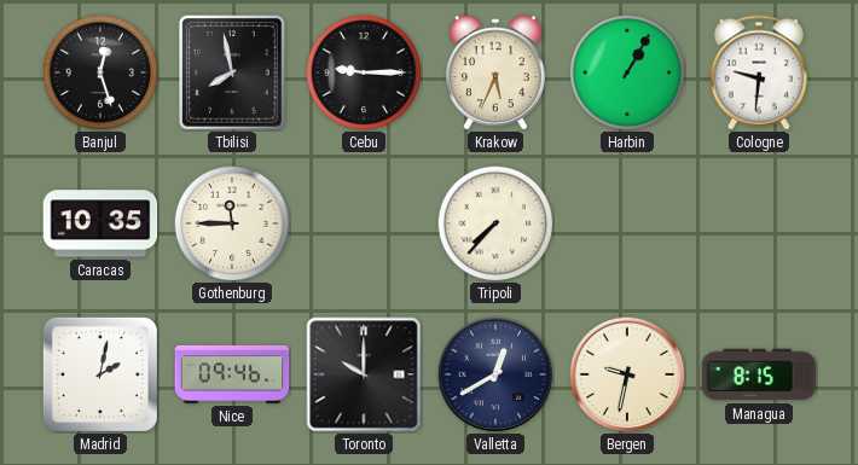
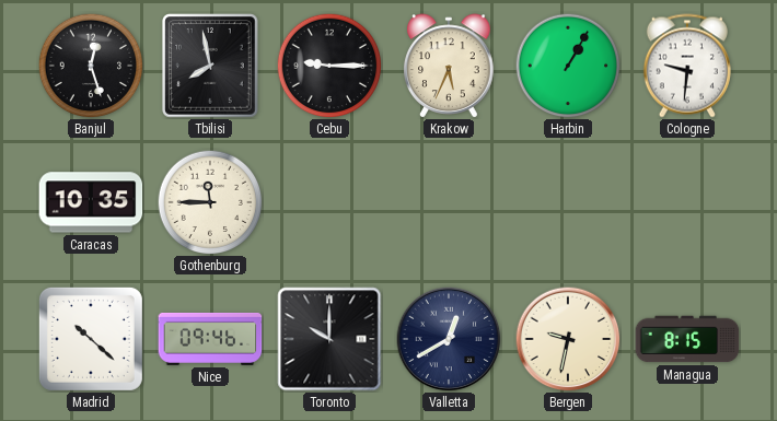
Tripoli: 7:37 -> none (495, 223)
Madrid: 2:02 -> 10:22 (91, 339)
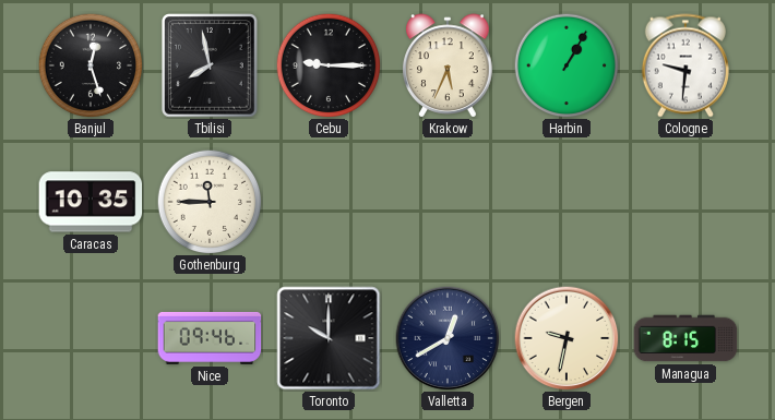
Madrid: 10:22 -> none (91, 339)
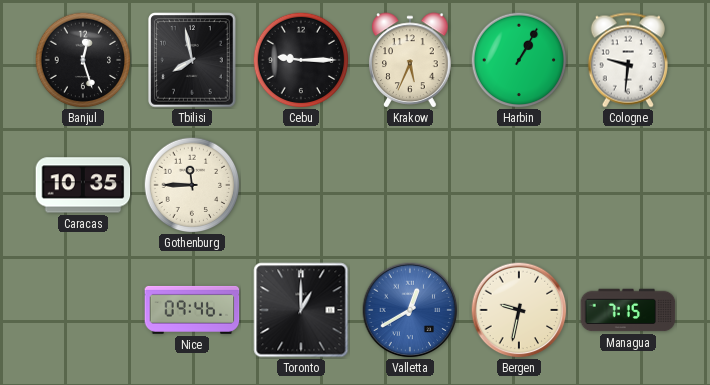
Toronto: 10:00 -> 1:00 (301, 310)
Valletta dial: navy -> blue (410, 310)
Managua: 8:15 -> 7:15 (628, 310)
